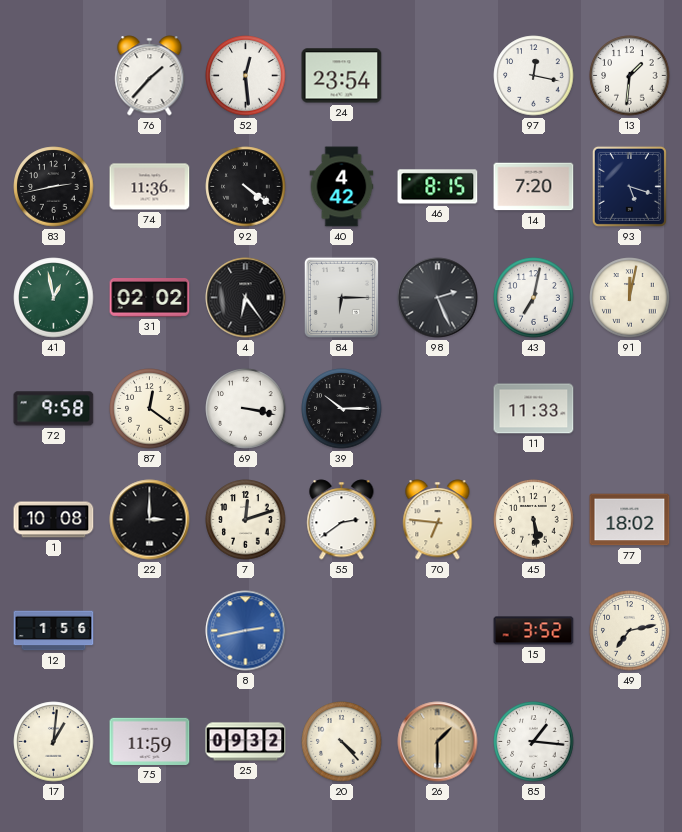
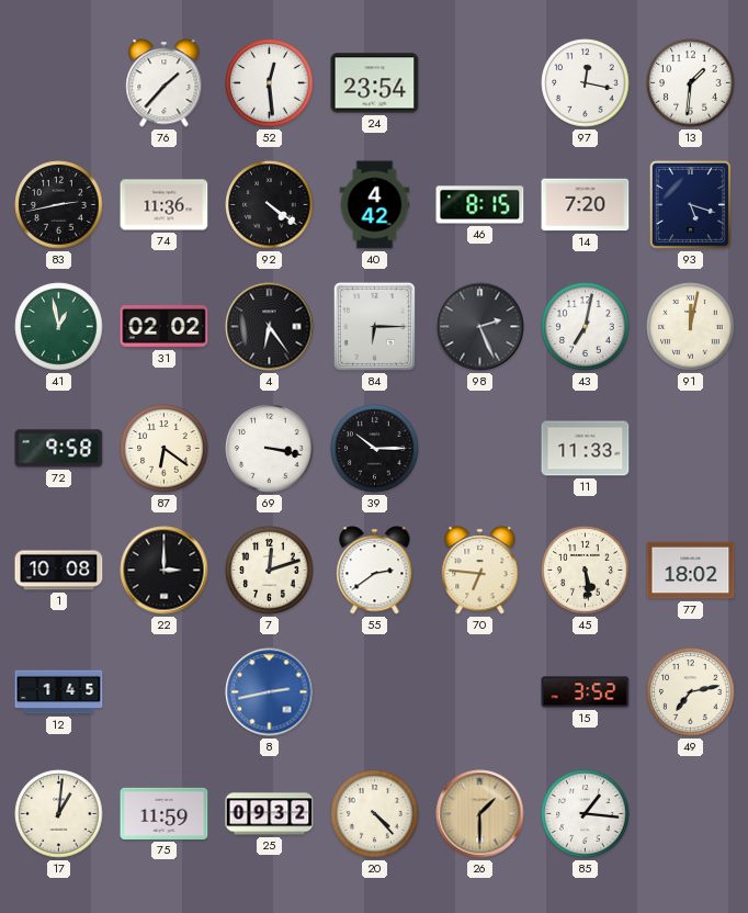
87: 12:21 -> 6:21 (165, 449)
12: 1:56 -> 1:45 (59, 692)
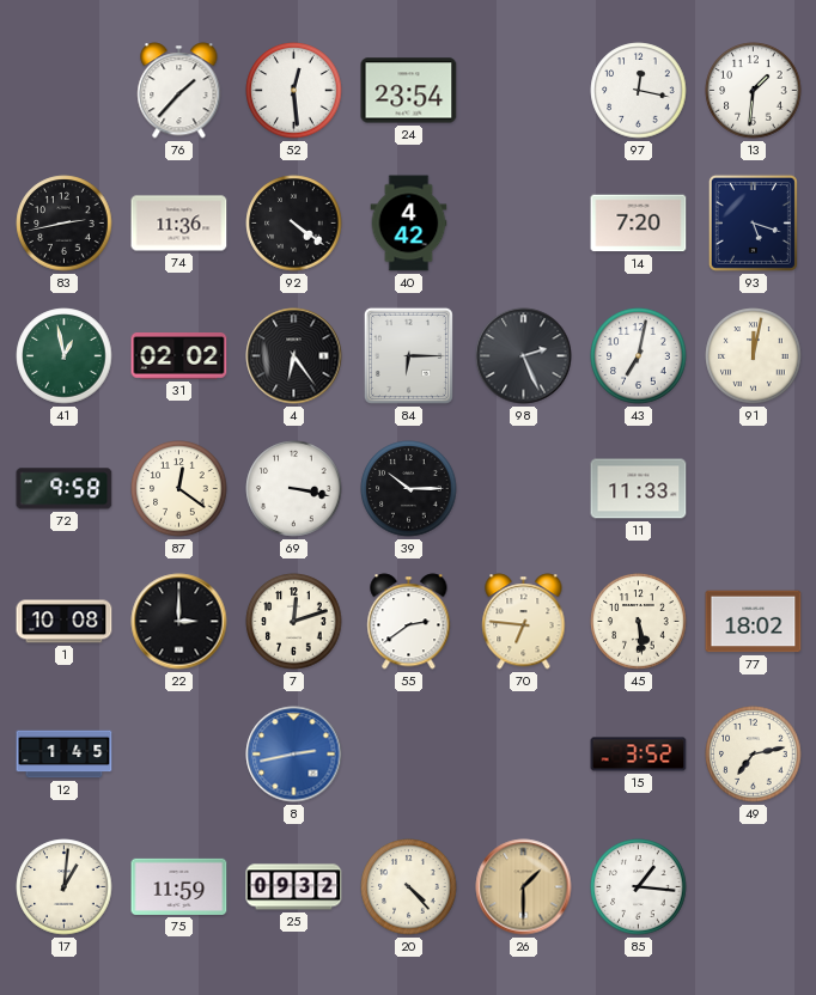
46: 8:15 -> none (480, 205)
87: 6:21 -> 12:21 (179, 489)
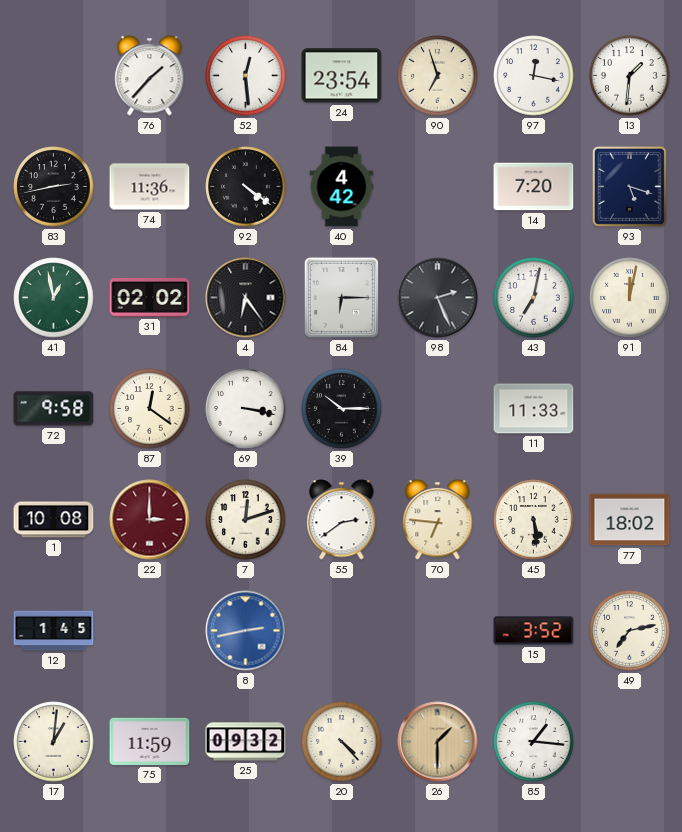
90: none -> 6:57 (438, 76)
22 dial: black -> burgundy (150, 520)
